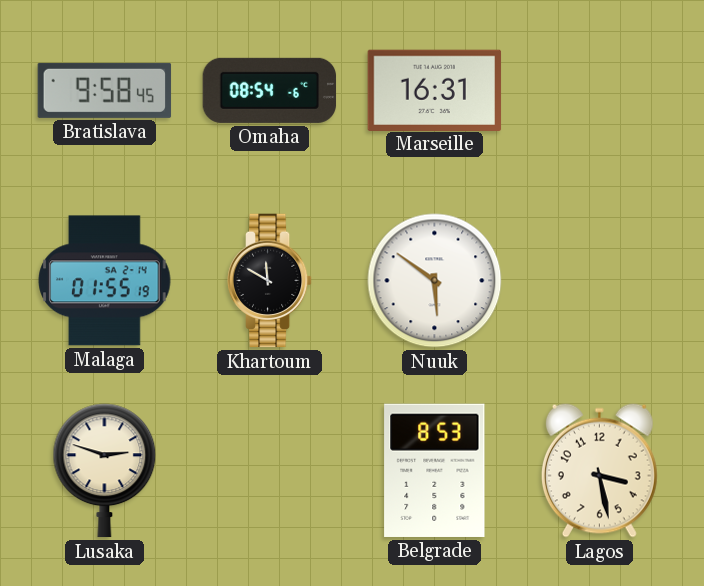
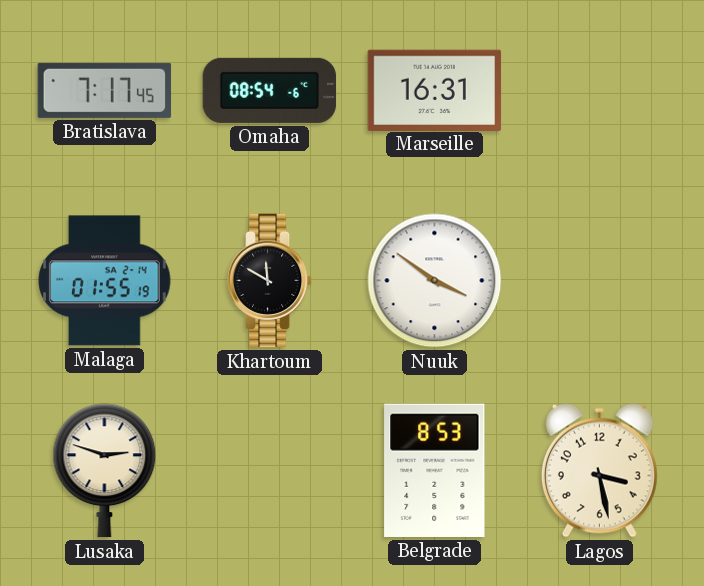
Bratislava: 9:58 -> 7:17 (105, 90)
Nuuk: 5:51 -> 3:51 (435, 281)
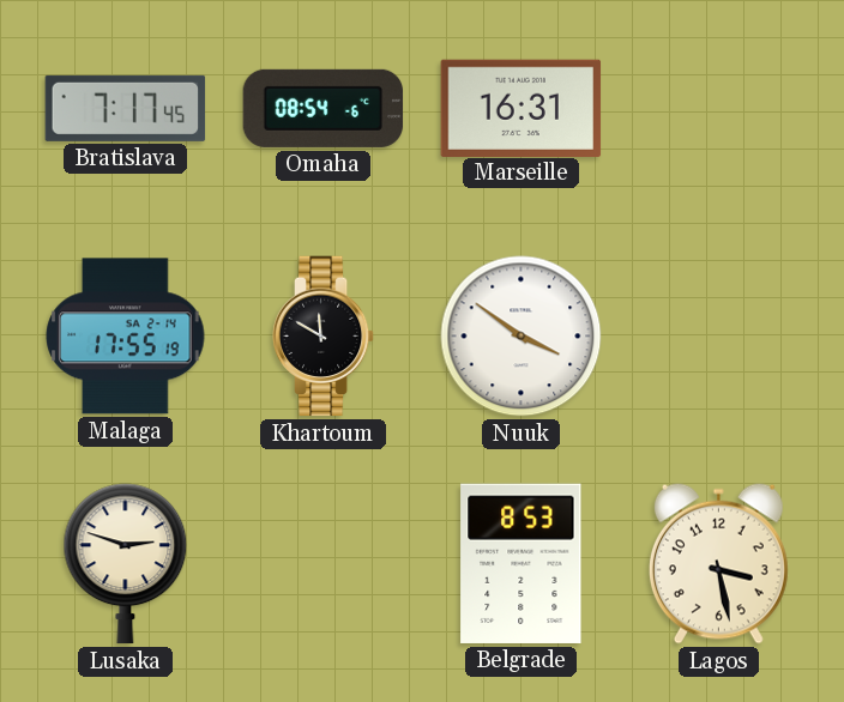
Malaga: 01:55 -> 17:55 (126, 337)
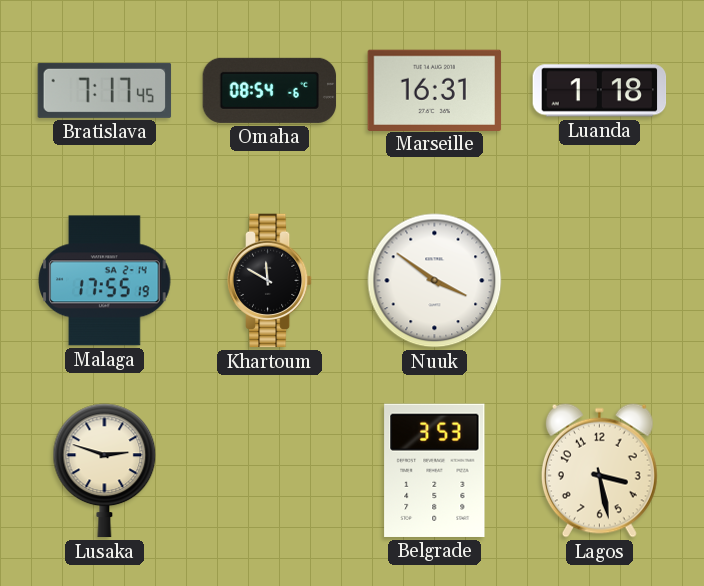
Luanda: none -> 1:18 (600, 91)
Belgrade: 8:53 -> 3:53 (435, 470)
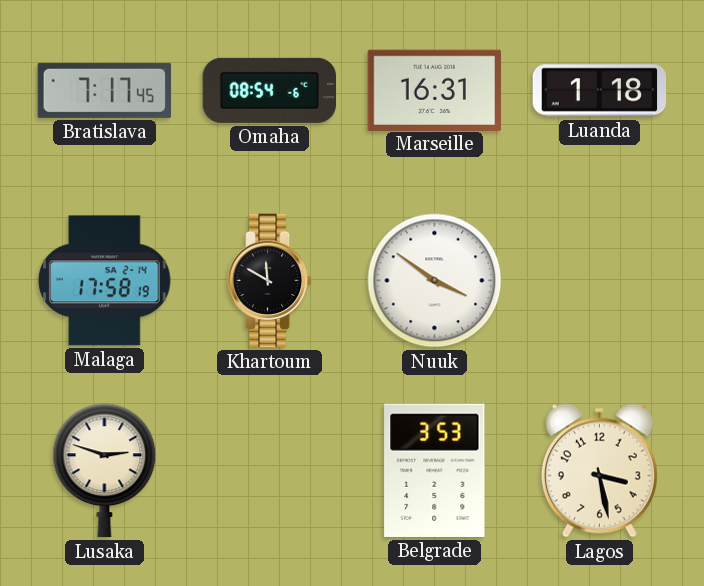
Malaga: 17:55 -> 17:58 (105, 281)
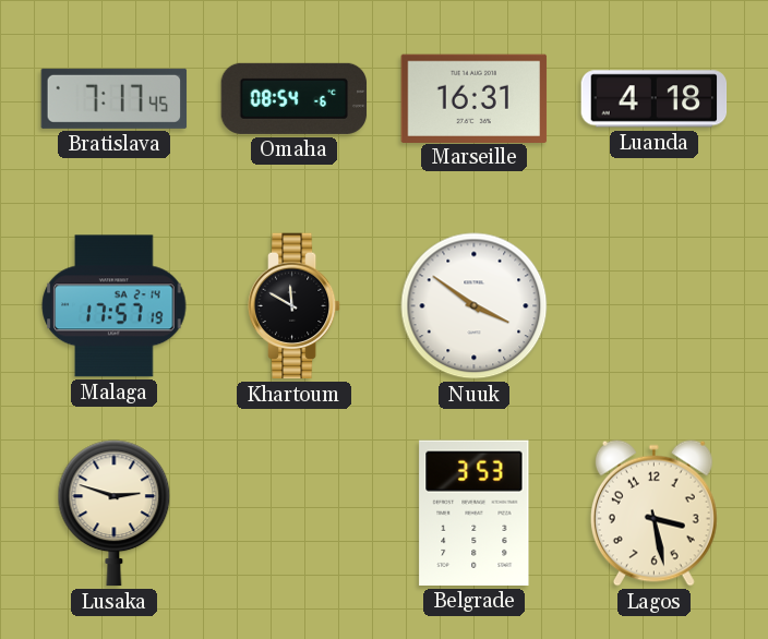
Luanda: 1:18 -> 4:18 (655, 99)
Malaga: 17:58 -> 17:57 (115, 306)
